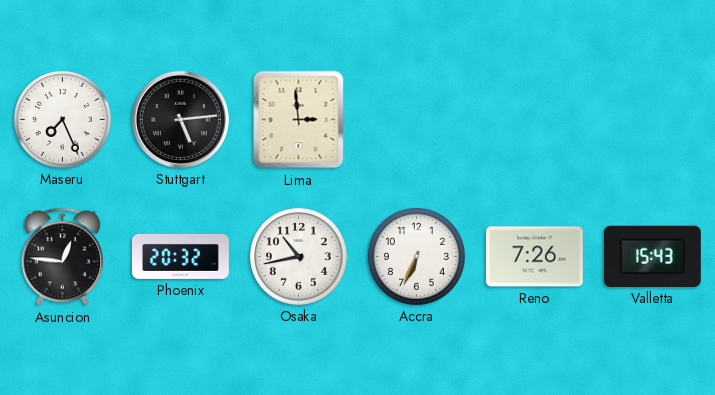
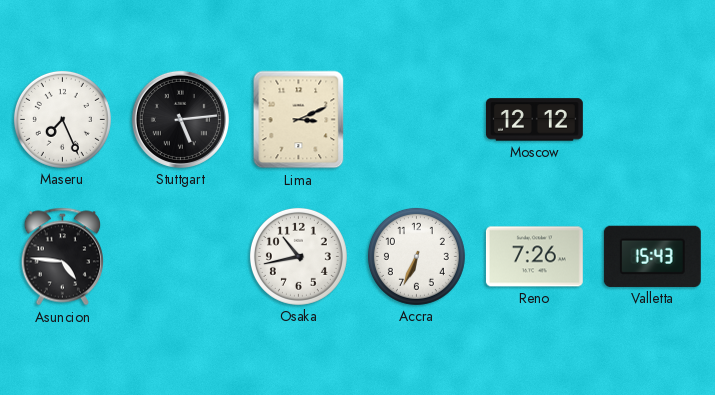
Lima: 2:59 -> 3:11 (299, 120)
Moscow: none -> 12:12 (534, 120)
Asuncion: 12:46 -> 4:46 (63, 257)
Phoenix: 20:32 -> none (180, 256)
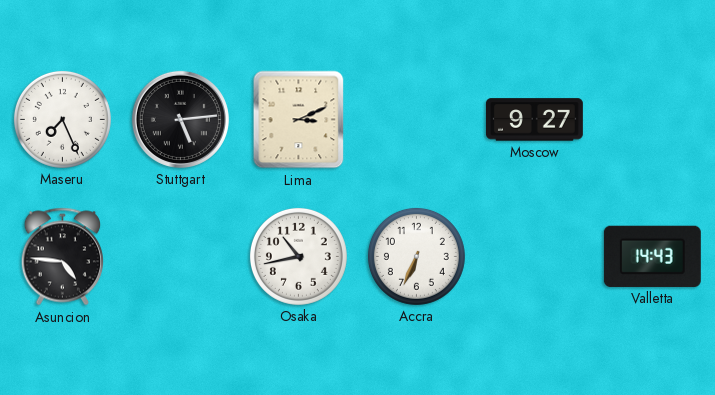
Moscow: 12:12 -> 9:27 (534, 120)
Reno: 7:26 -> none (534, 257)
Valletta: 15:43 -> 14:43 (652, 256)
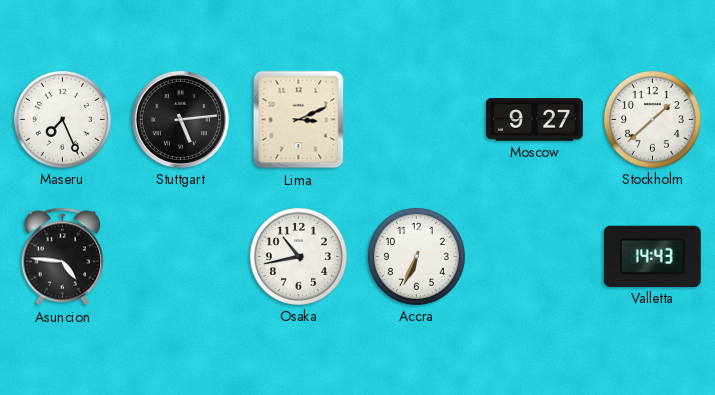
Stockholm: none -> 1:38 (652, 119)
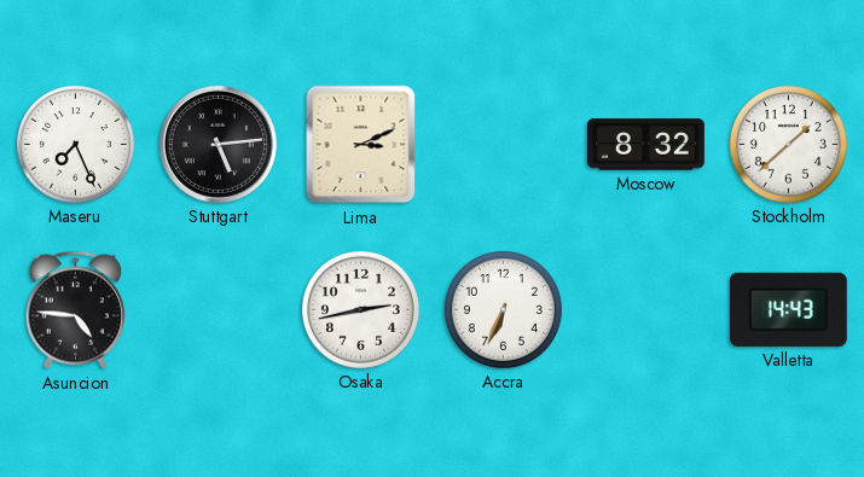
Moscow: 9:27 -> 8:32 (645, 145)
Osaka: 10:43 -> 2:43 (360, 309)
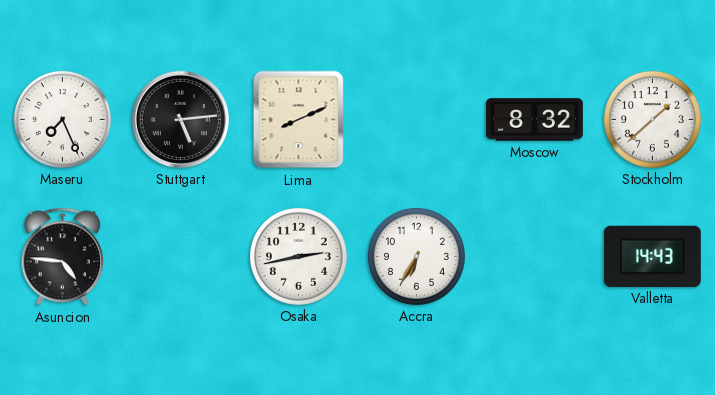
Lima: 3:11 -> 8:11 (299, 120)
Accra: 6:34 -> 6:35 (416, 256)
